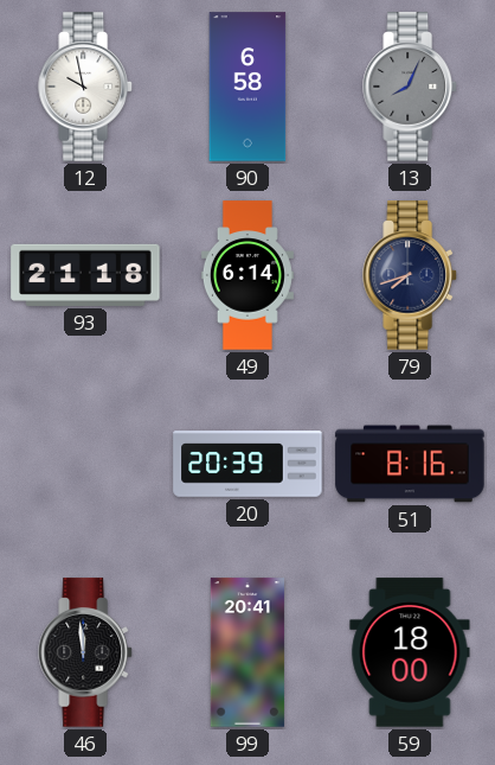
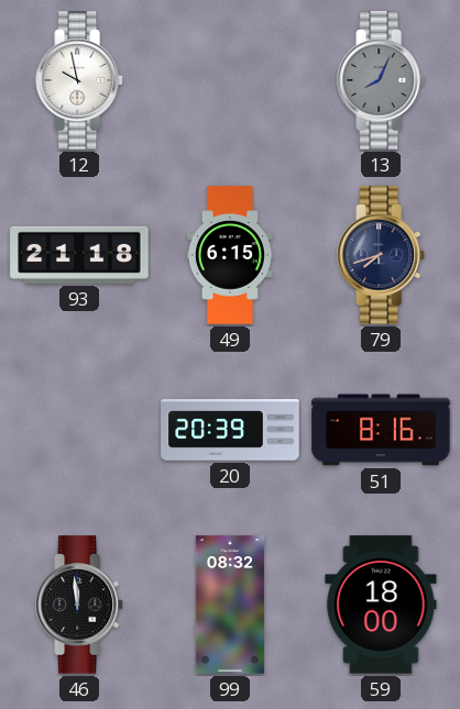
90: 6:58 -> none (247, 87)
49: 6:14 -> 6:15 (230, 255)
99: 20:41 -> 08:32 (230, 605)
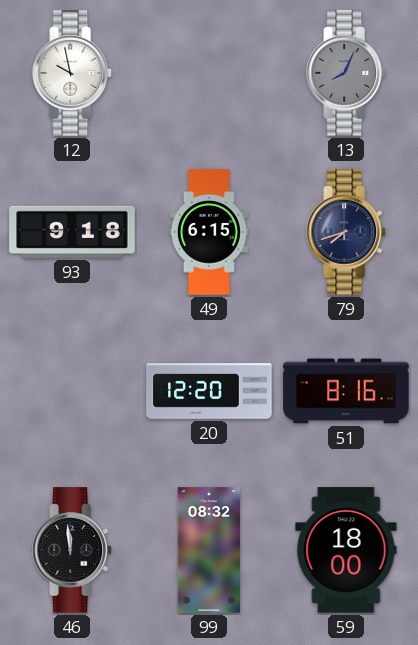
93: 21:18 -> 9:18 (72, 232)
20: 20:39 -> 12:20 (209, 391)
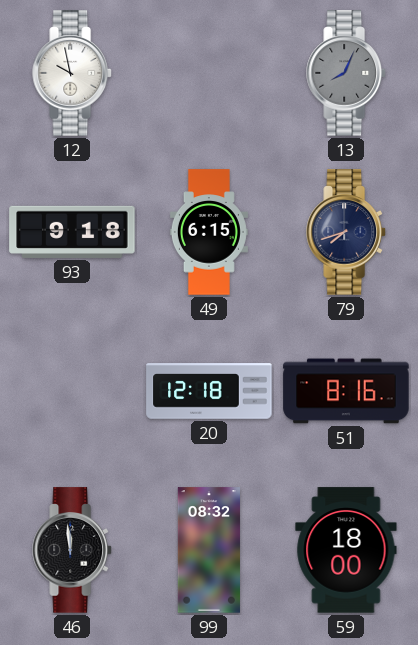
20: 12:20 -> 12:18 (209, 391)
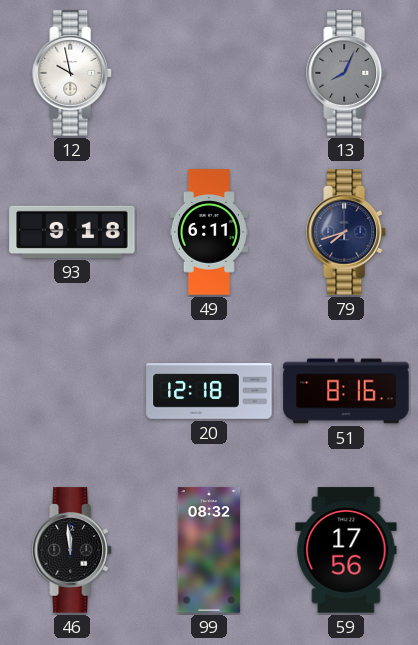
49: 6:15 -> 6:11 (209, 232)
59: 18:00 -> 17:56 (346, 550)
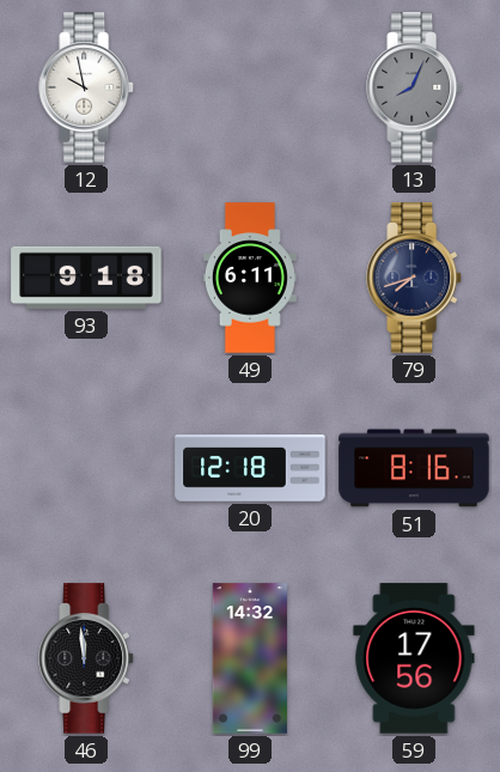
99: 08:32 -> 14:32 (250, 658)
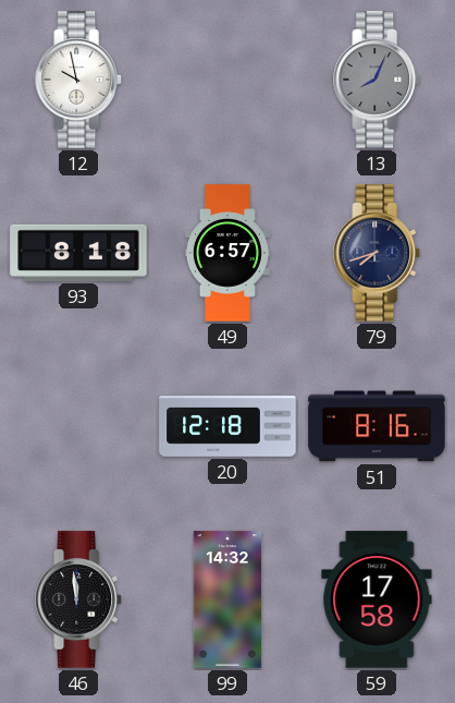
93: 9:18 -> 8:18 (78, 253)
49: 6:11 -> 6:57 (228, 253)
59: 17:56 -> 17:58 (377, 599)
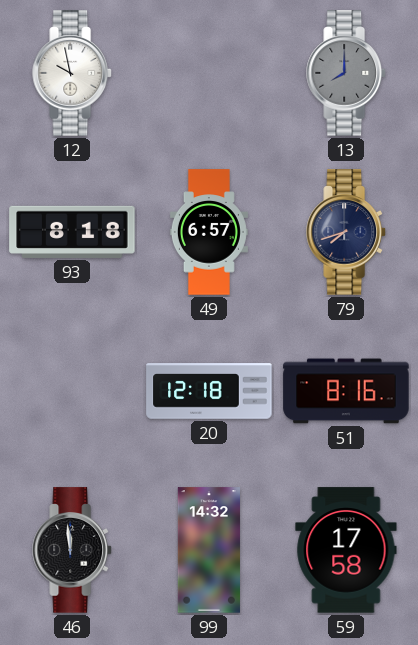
13: 8:04 -> 8:00 (346, 73)
